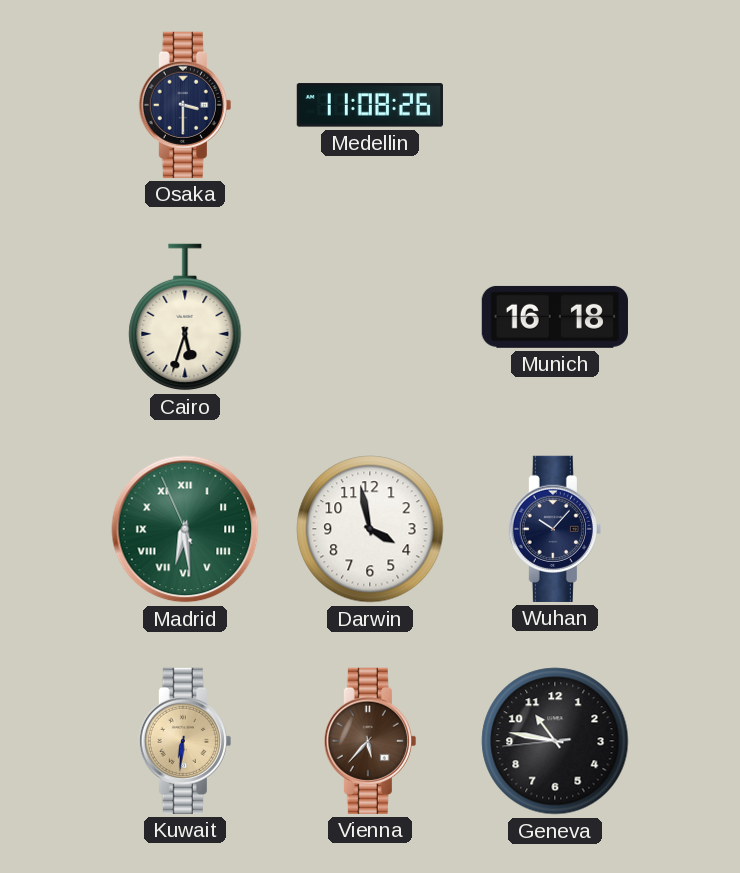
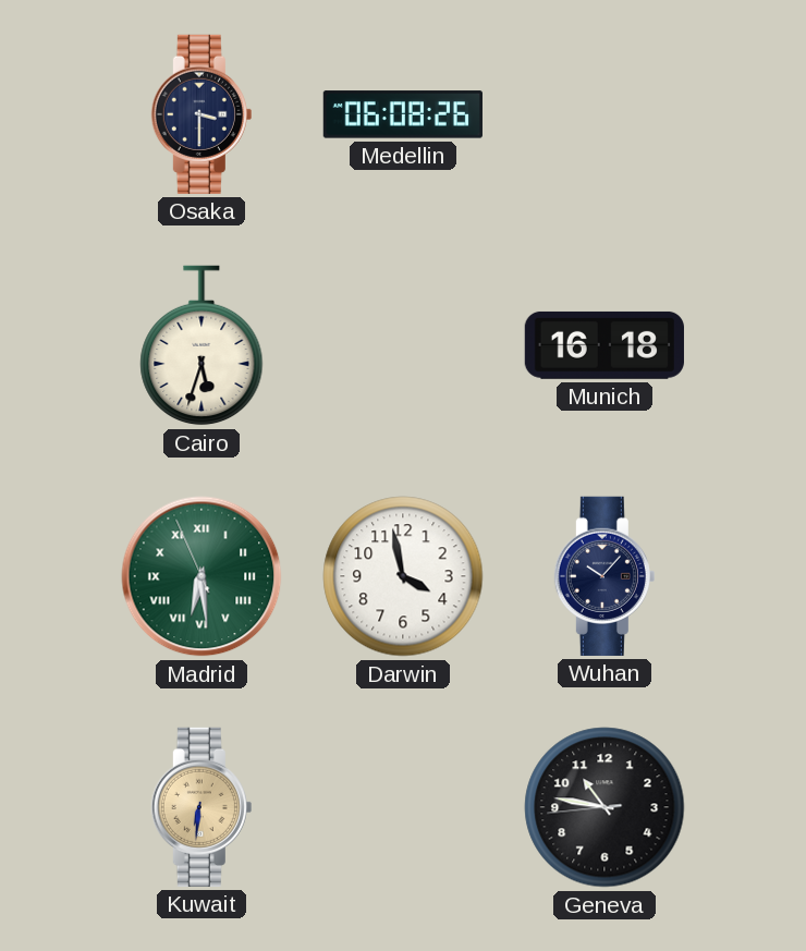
Medellin: 11:08 -> 06:08 (403, 114)
Vienna: 5:37 -> none (370, 741)
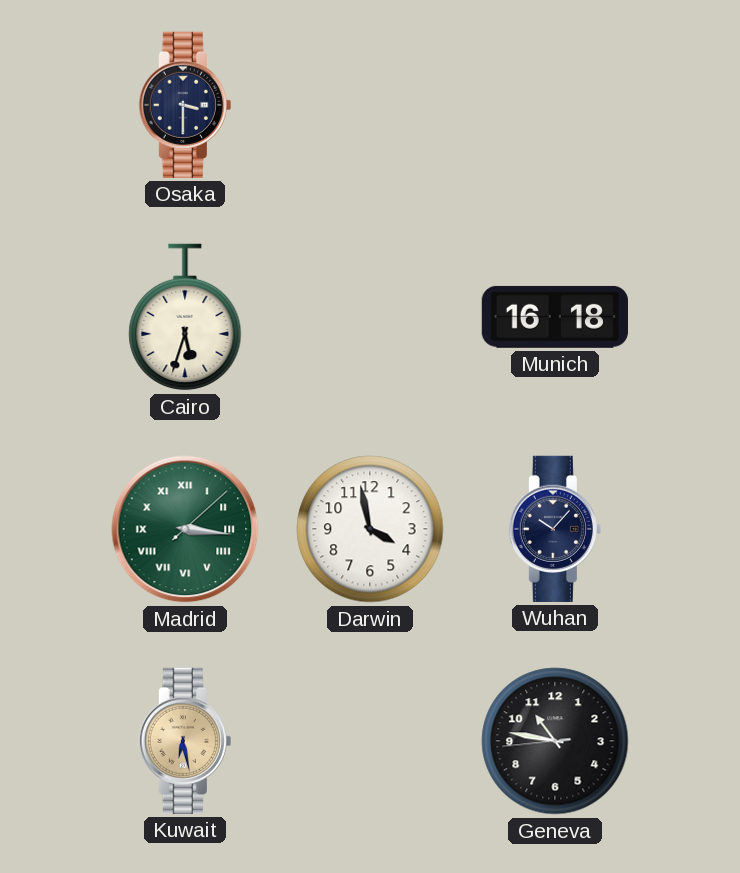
Medellin: 06:08 -> none (403, 114)
Madrid: 6:28 -> 3:16 (185, 529)
Kuwait: 6:31 -> 6:28 (185, 741)
